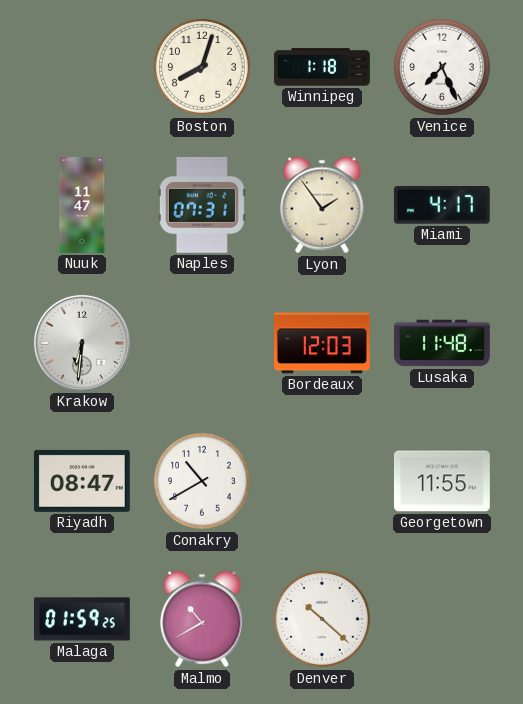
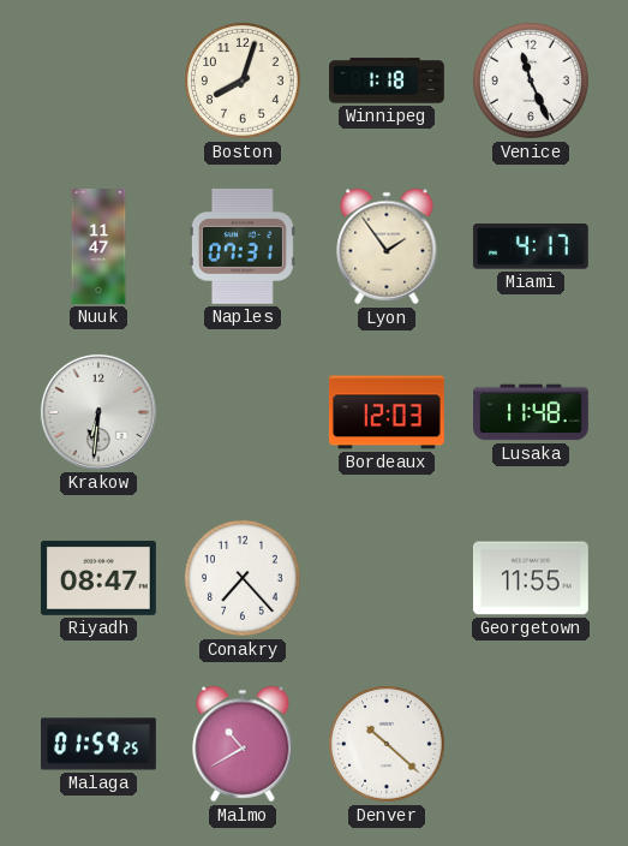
Venice: 7:26 -> 11:26 (532, 82)
Conakry: 10:40 -> 7:23 (244, 579)
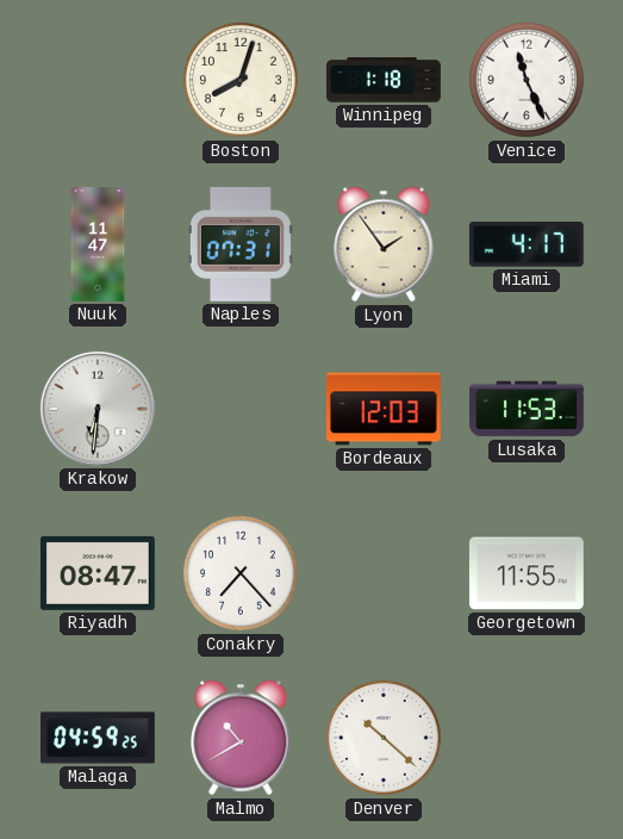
Lusaka: 11:48 -> 11:53 (528, 409)
Malaga: 01:59 -> 04:59 (99, 738)
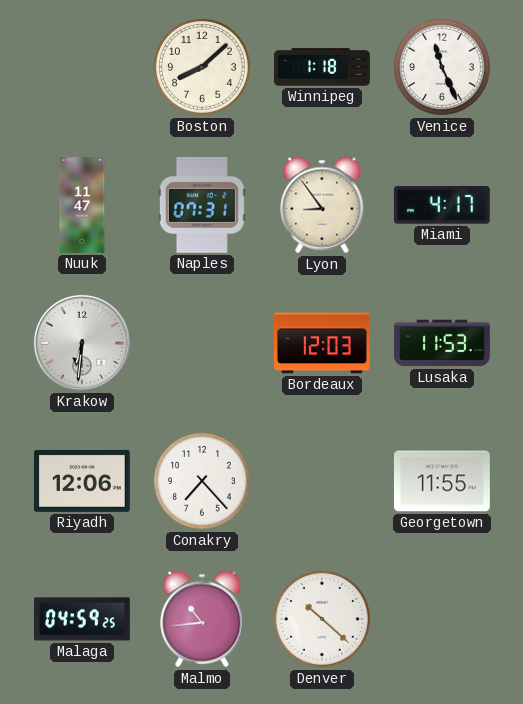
Boston: 8:03 -> 8:08 (203, 68)
Lyon: 1:54 -> 8:54 (322, 205)
Riyadh: 08:47 -> 12:06 (82, 481)
Malmo: 10:40 -> 10:44 (202, 619)
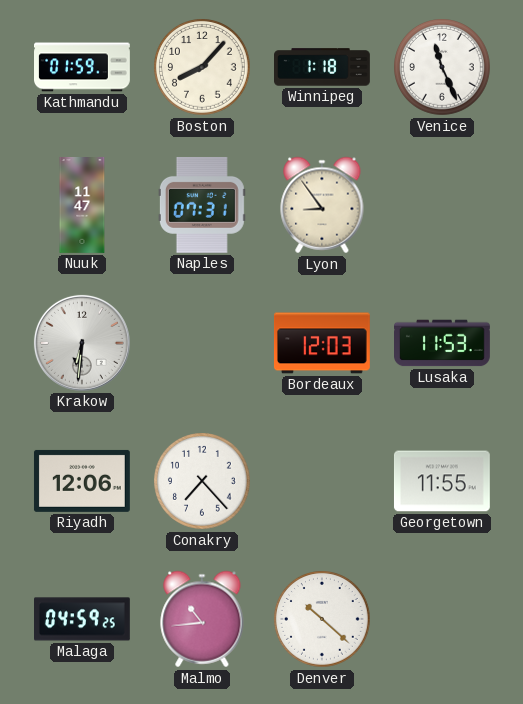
Kathmandu: none -> 01:59 (83, 67)
Boston: 8:08 -> 8:07 (203, 68)
Miami: 4:17 -> none (442, 205)
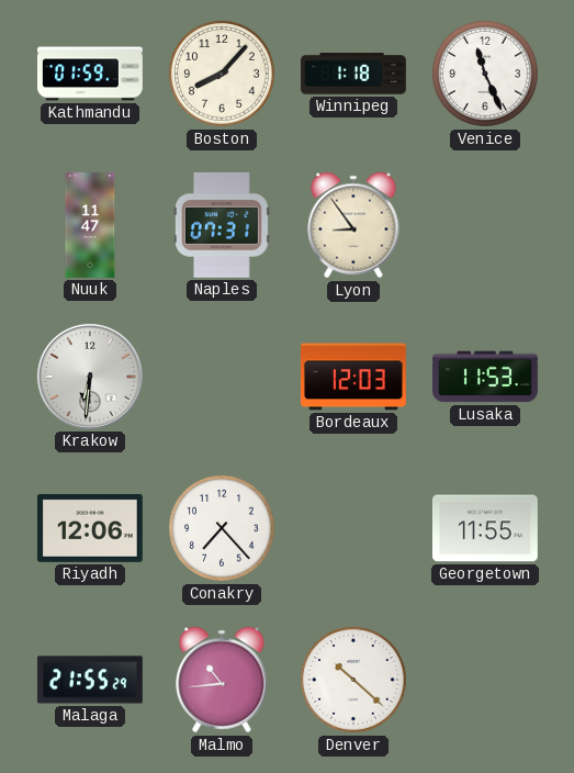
Malaga: 04:59 -> 21:55 (91, 680)
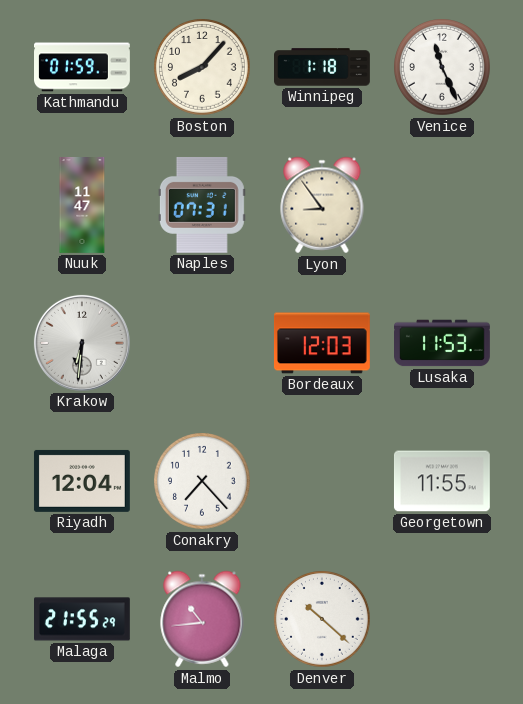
Riyadh: 12:06 -> 12:04 (82, 481)
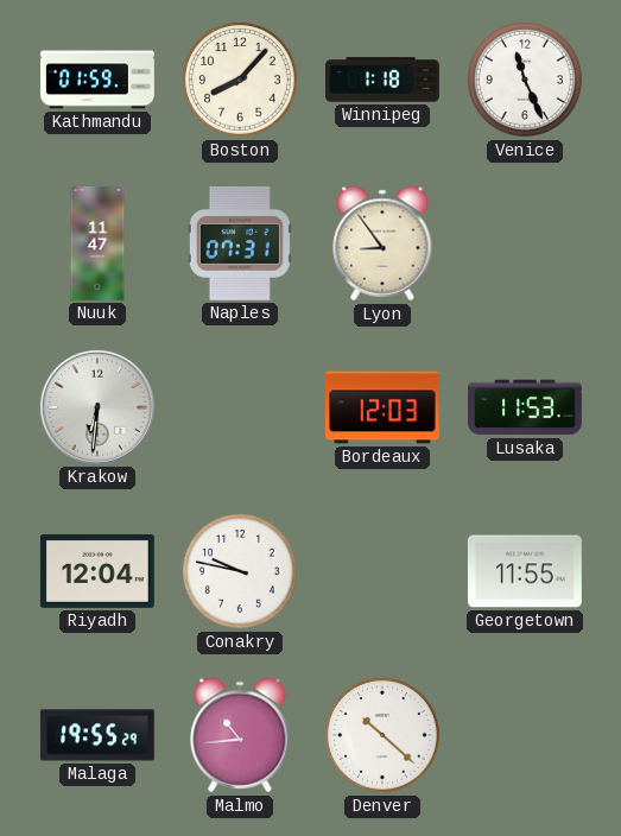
Conakry: 7:23 -> 9:47 (241, 572)
Malaga: 21:55 -> 19:55 (99, 735)
